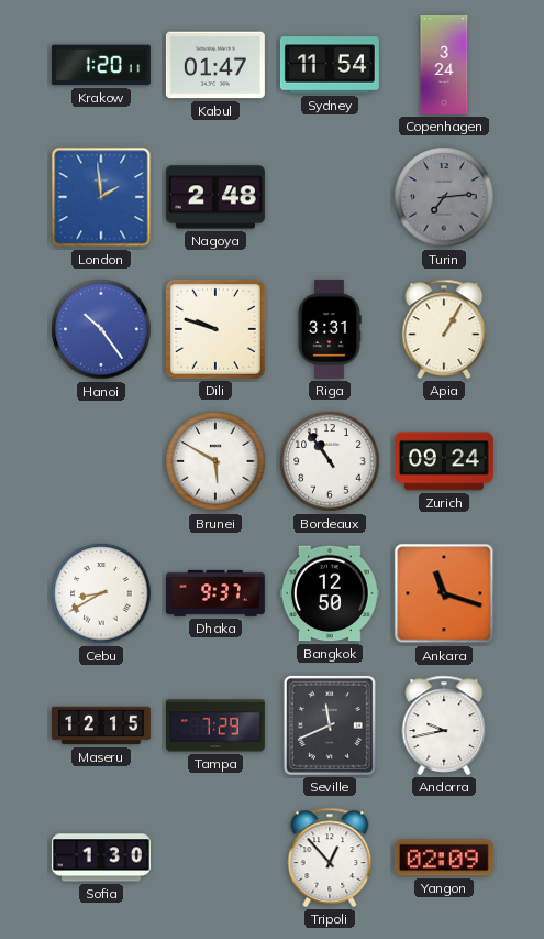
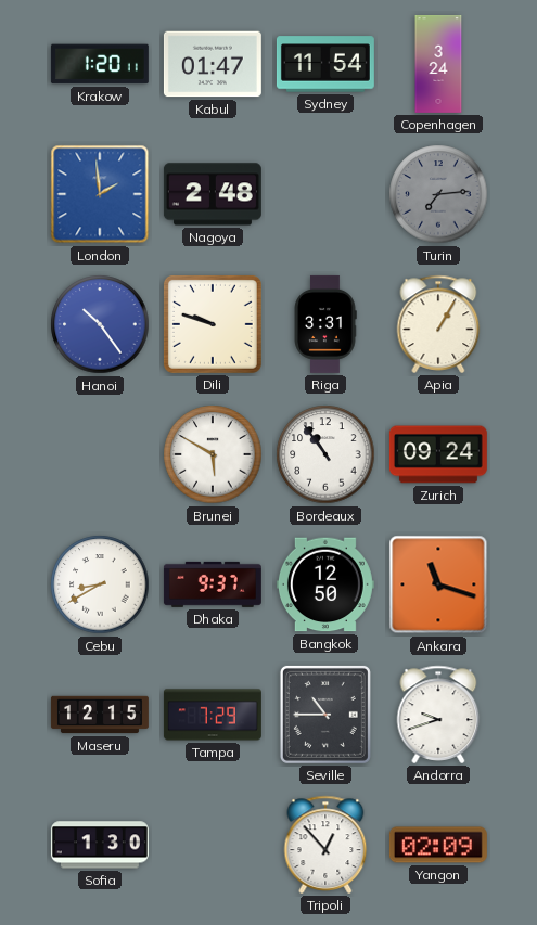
Seville: 11:41 -> 10:45 (325, 715)
Andorra: 9:43 -> 9:42 (438, 715)
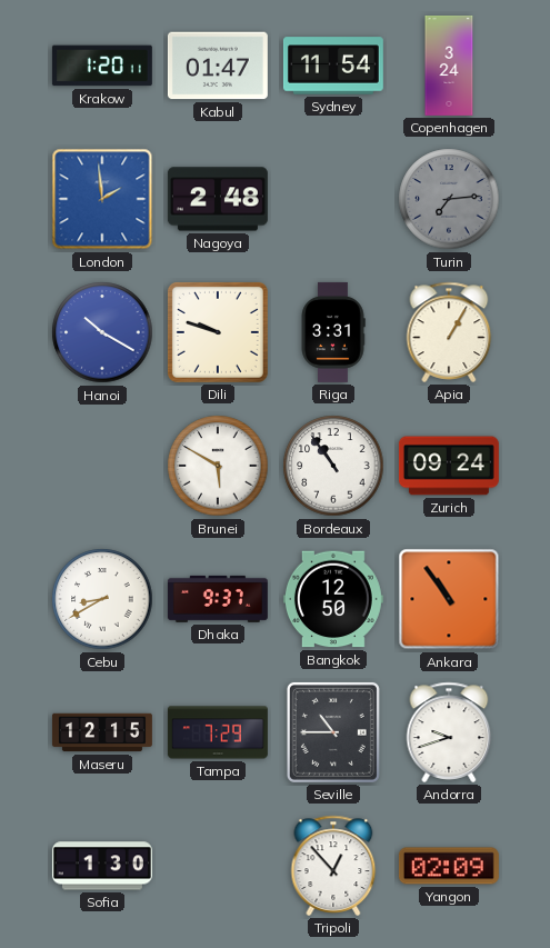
Hanoi: 10:24 -> 10:20 (102, 332)
Ankara: 11:18 -> 10:54 (449, 599)
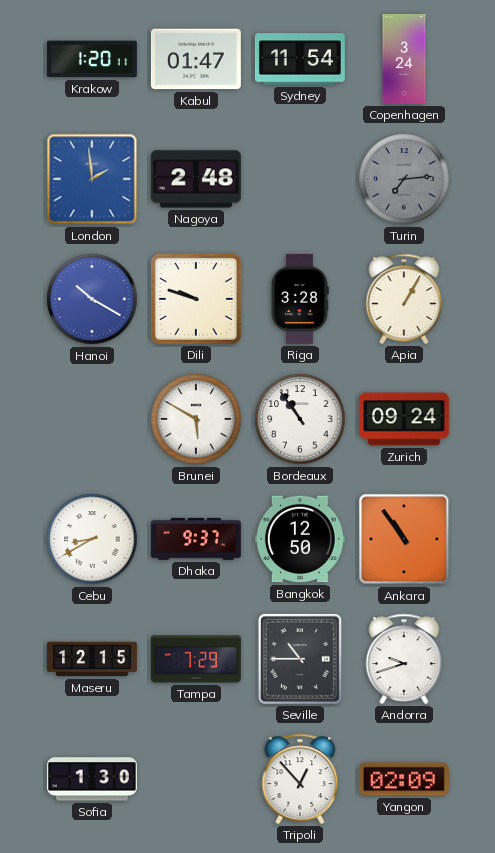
Riga: 3:31 -> 3:28 (300, 299)
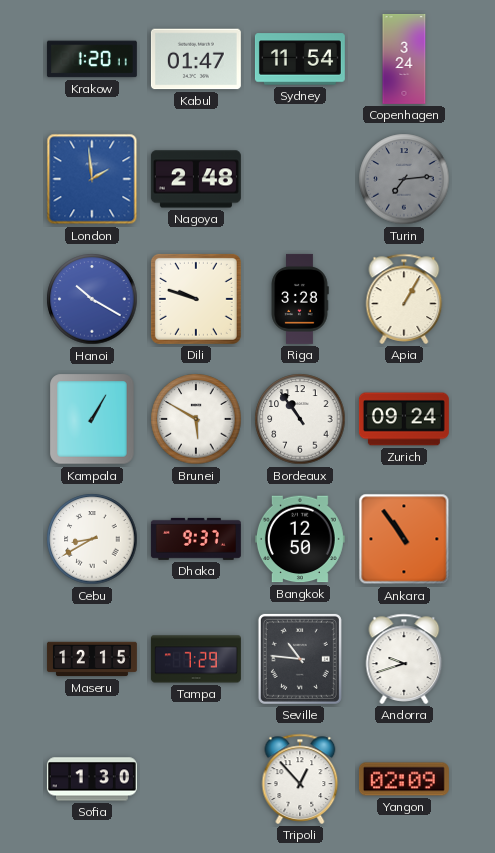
Kampala: none -> 1:05 (92, 419)
Seville: 10:45 -> 10:46 (300, 659)
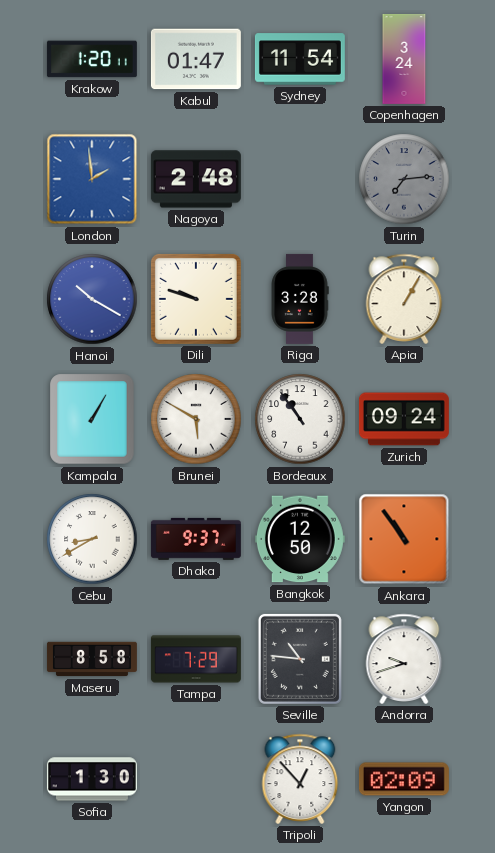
Maseru: 12:15 -> 8:58 (92, 659)
